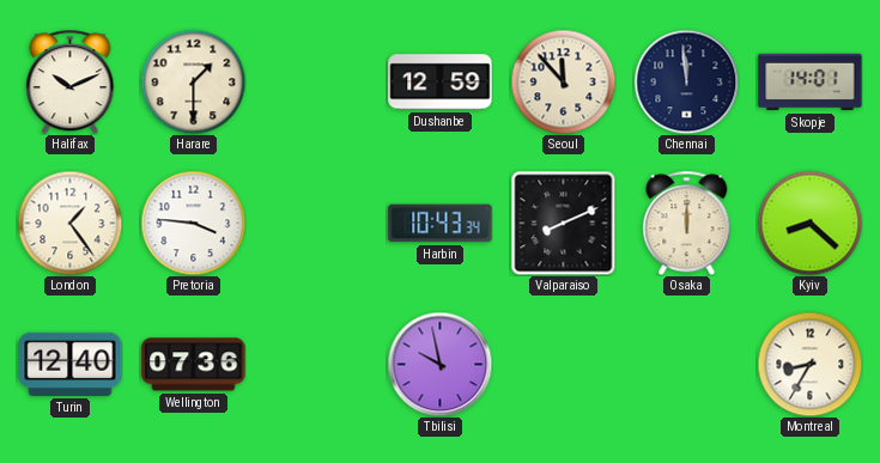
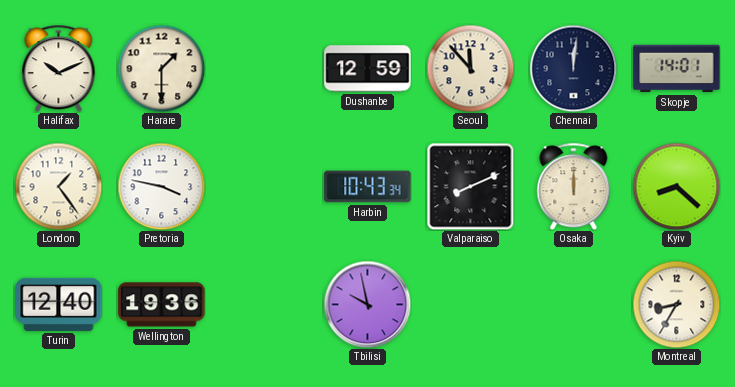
Chennai: 11:59 -> 12:01 (573, 68)
Pretoria: 3:46 -> 3:47 (161, 186)
Wellington: 07:36 -> 19:36 (162, 305)
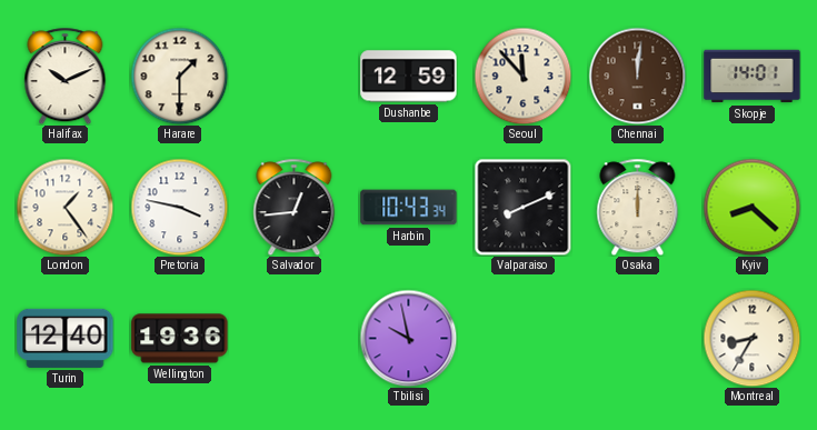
Chennai dial: navy -> brown (637, 76)
Salvador: none -> 12:44 (295, 207)
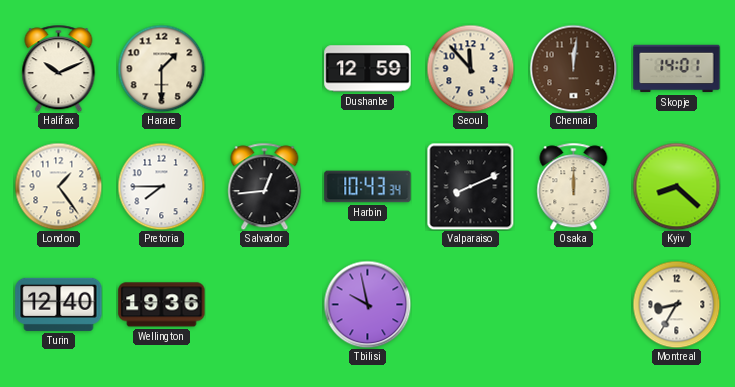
Pretoria: 3:47 -> 7:45 (161, 186)
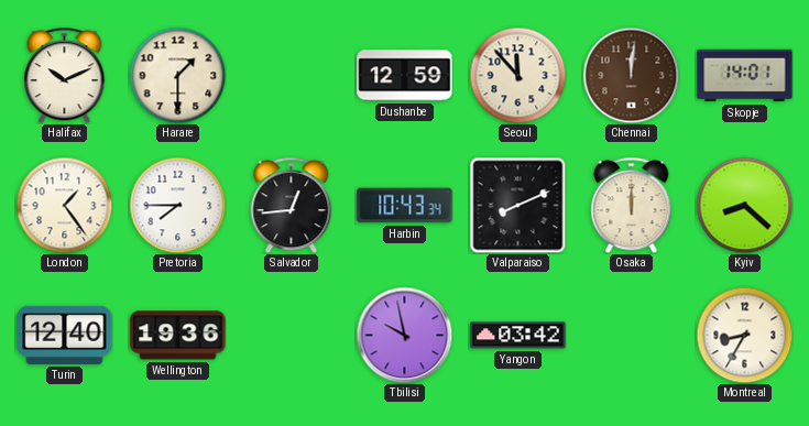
Yangon: none -> 03:42 (518, 336)
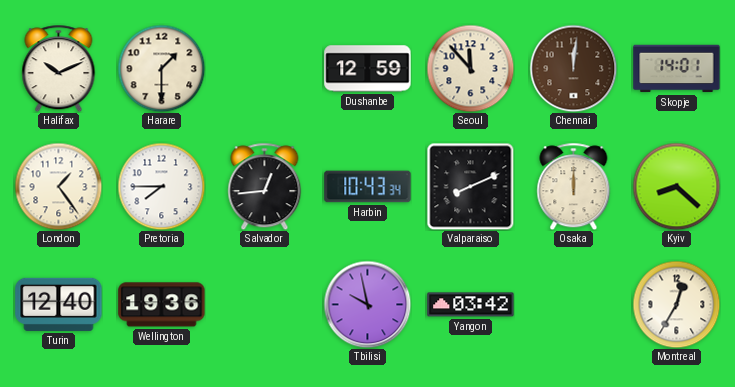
Montreal: 8:35 -> 12:35 (676, 304)
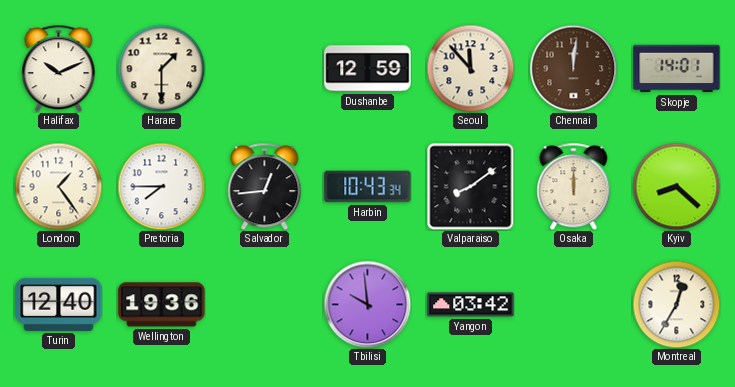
Valparaiso: 8:11 -> 8:09 (470, 186)
Tbilisi: 9:58 -> 9:59 (367, 304)
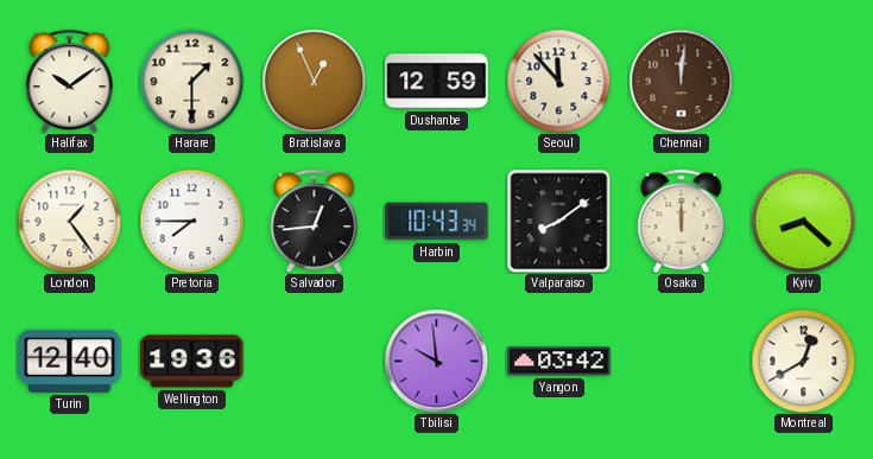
Halifax: 10:11 -> 10:09 (70, 81)
Bratislava: none -> 12:56 (314, 81)
Skopje: 14:01 -> none (677, 69)
Montreal: 12:35 -> 12:40 (803, 361)
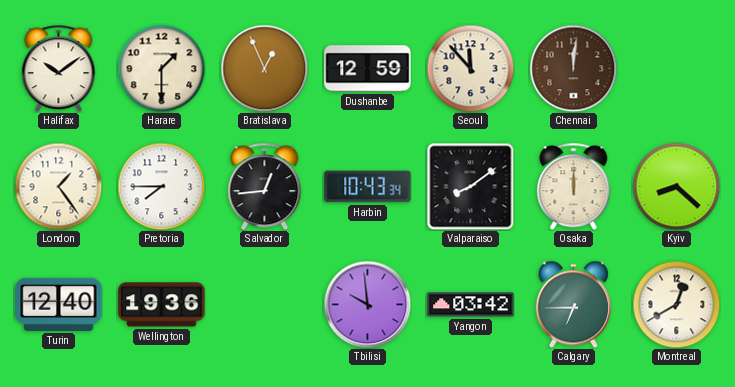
Calgary: none -> 6:45 (573, 304)
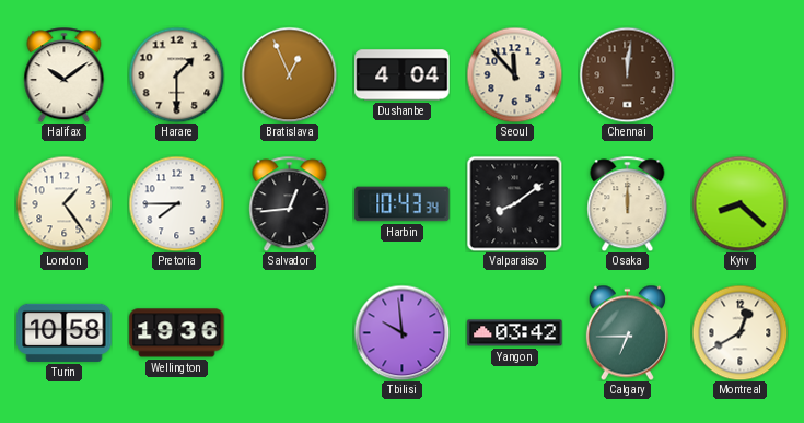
Dushanbe: 12:59 -> 4:04 (403, 75)
Turin: 12:40 -> 10:58 (65, 332)
